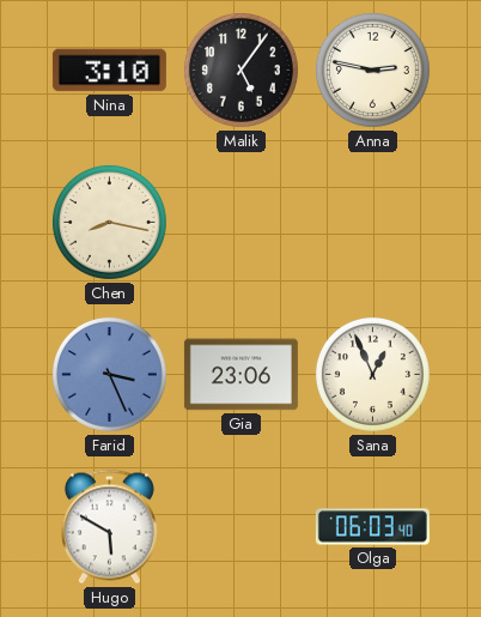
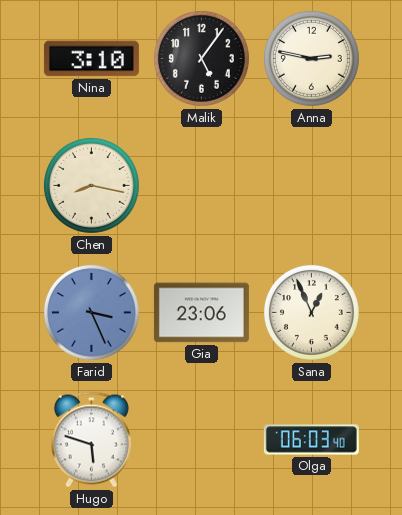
Hugo: 5:50 -> 5:48 (91, 440)
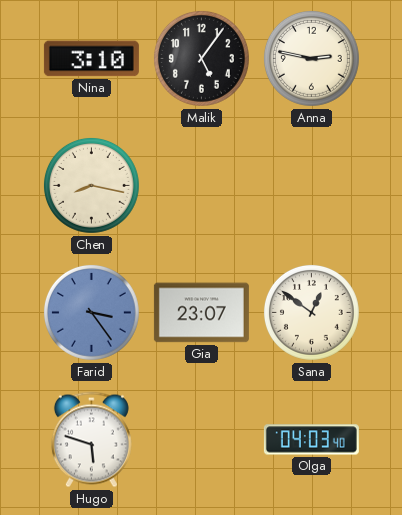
Farid: 3:26 -> 3:24 (91, 312)
Gia: 23:06 -> 23:07 (201, 313)
Sana: 12:56 -> 12:51 (311, 312)
Olga: 06:03 -> 04:03 (311, 440)
